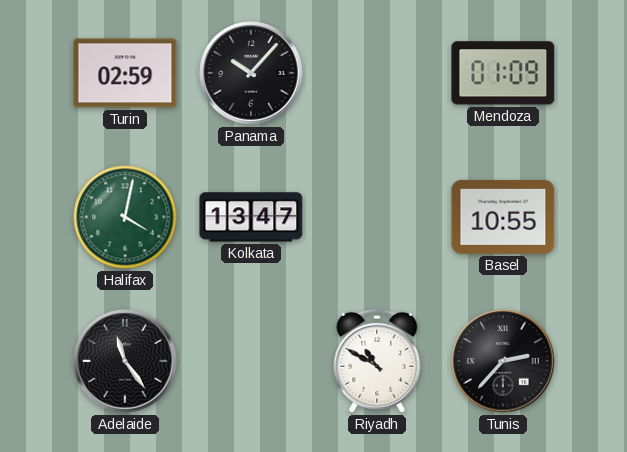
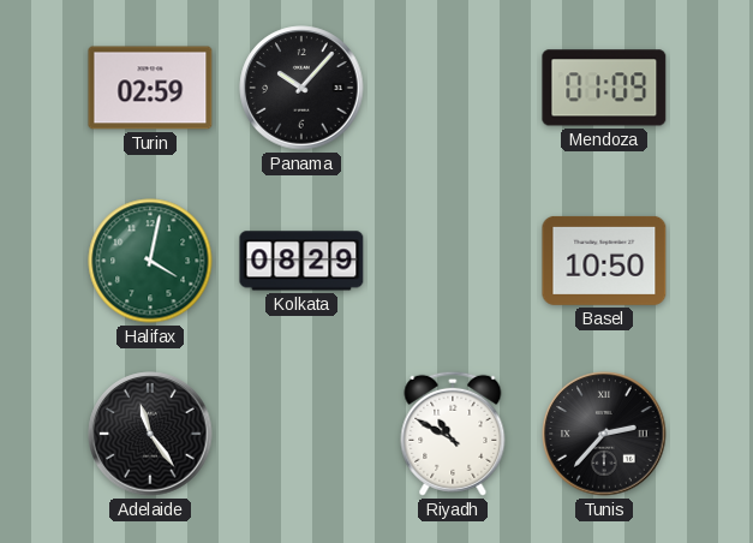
Kolkata: 13:47 -> 08:29 (301, 261)
Basel: 10:55 -> 10:50 (604, 261)
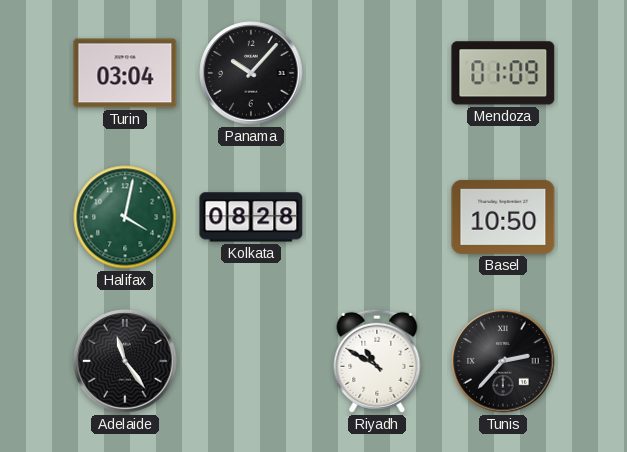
Turin: 02:59 -> 03:04 (125, 73)
Kolkata: 08:29 -> 08:28 (251, 217)
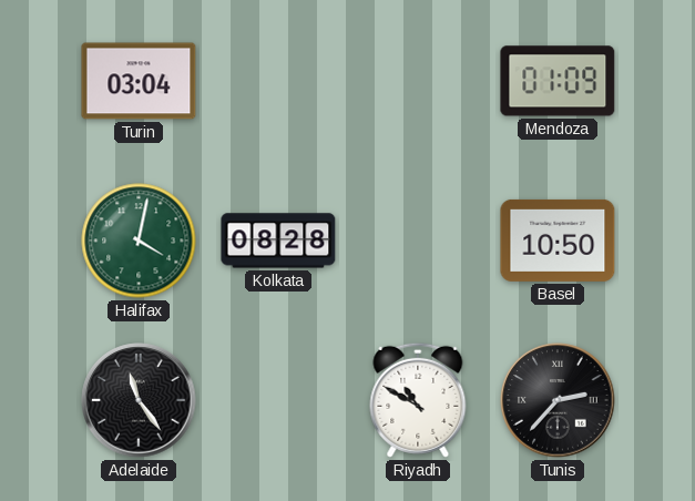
Panama: 10:07 -> none (251, 73)
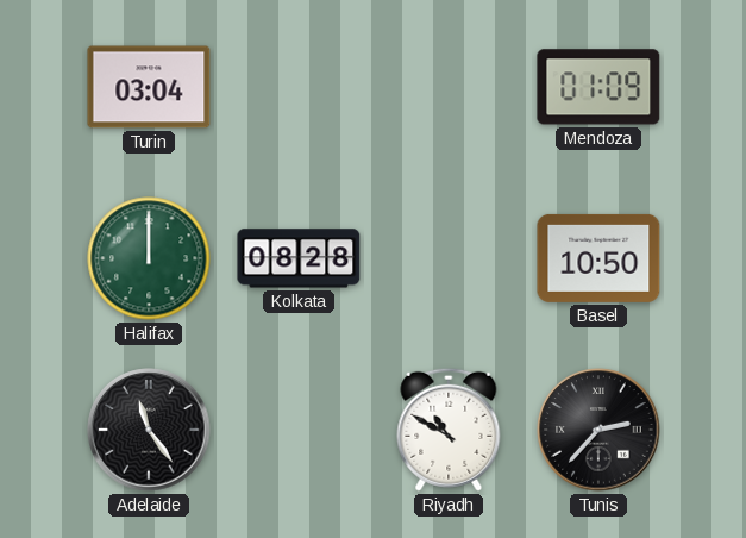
Halifax: 4:02 -> 12:00 (149, 258)
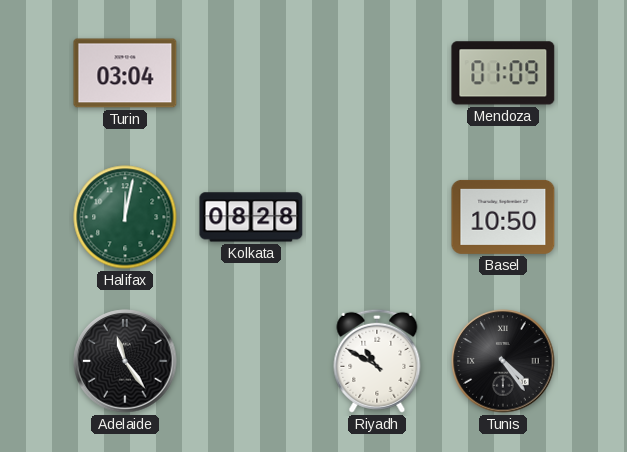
Halifax: 12:00 -> 12:02 (125, 217)
Tunis: 2:37 -> 4:24 (503, 361)
